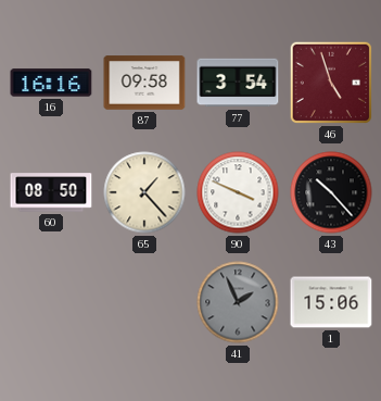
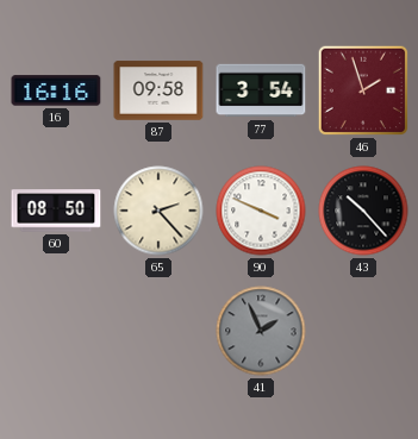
46: 4:57 -> 1:57 (363, 90)
65: 1:23 -> 2:23 (158, 211)
1: 15:06 -> none (331, 302)
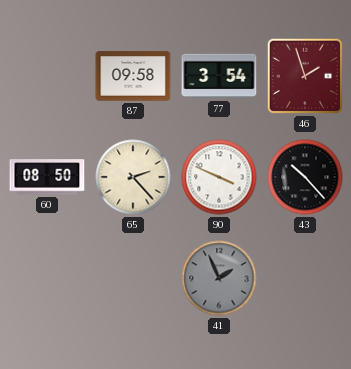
16: 16:16 -> none (56, 90)
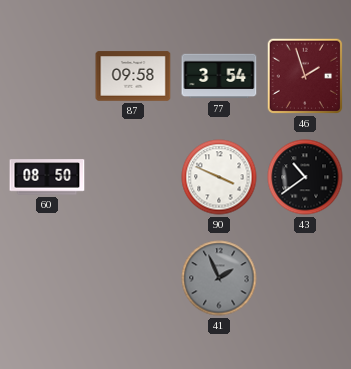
65: 2:23 -> none (133, 177)
43: 10:23 -> 10:39 (305, 177)
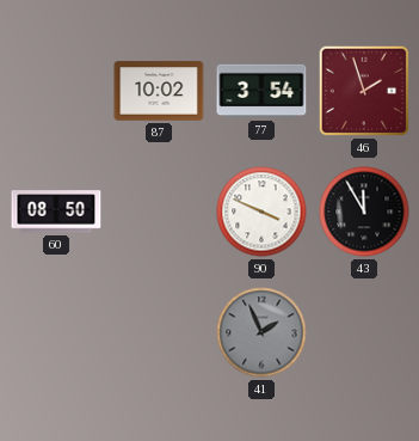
87: 09:58 -> 10:02 (159, 91)
43: 10:39 -> 11:55 (364, 212)
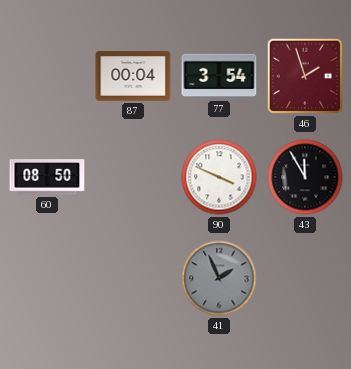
87: 10:02 -> 00:04 (133, 76)
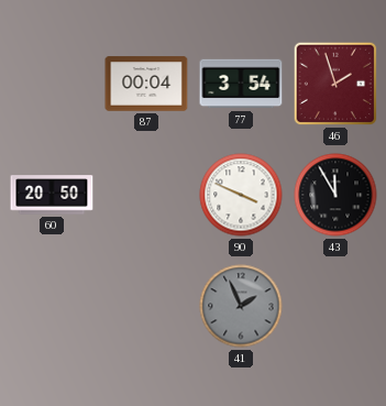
60: 08:50 -> 20:50 (52, 195)
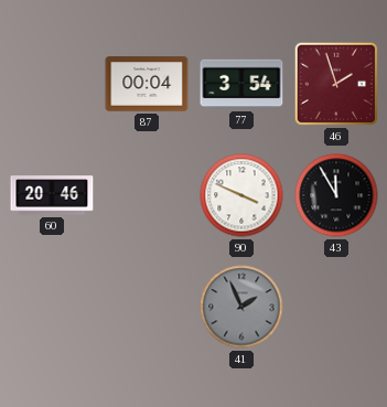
60: 20:50 -> 20:46 (52, 195)
